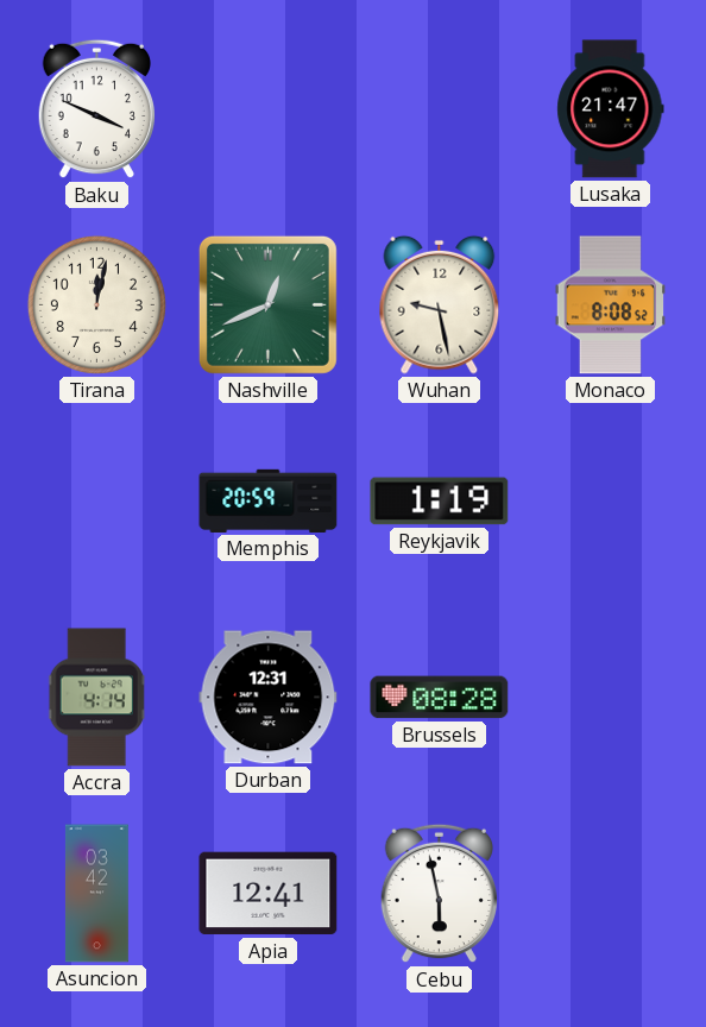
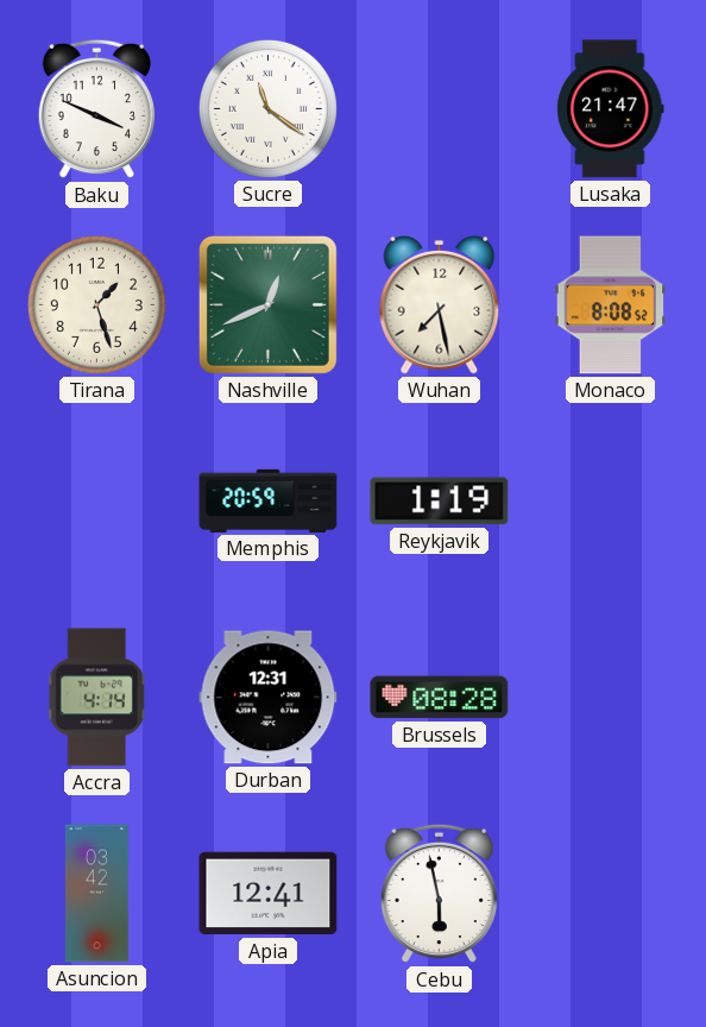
Sucre: none -> 11:21 (267, 108)
Tirana: 12:02 -> 1:27 (96, 304)
Wuhan: 9:28 -> 7:28 (440, 304)
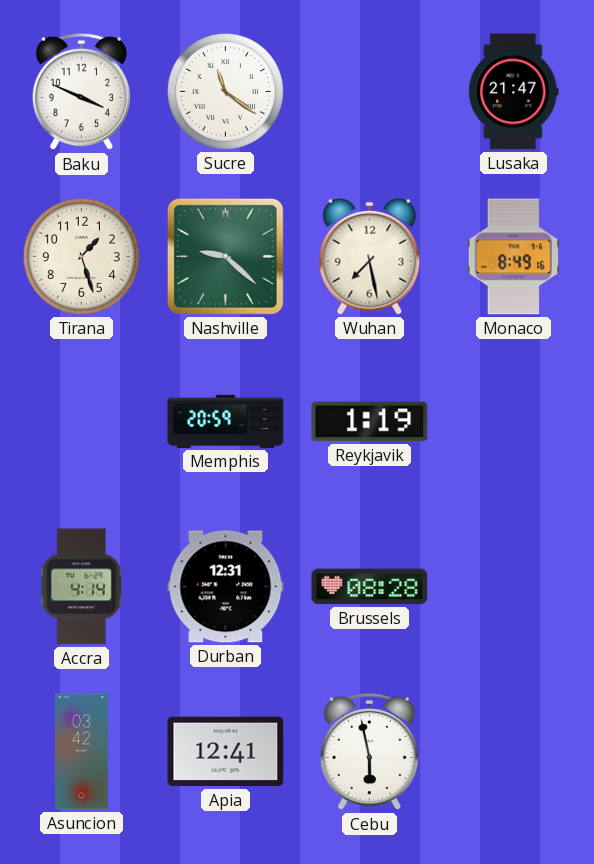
Nashville: 12:41 -> 9:22 (225, 256)
Monaco: 8:08 -> 8:49 (513, 257)
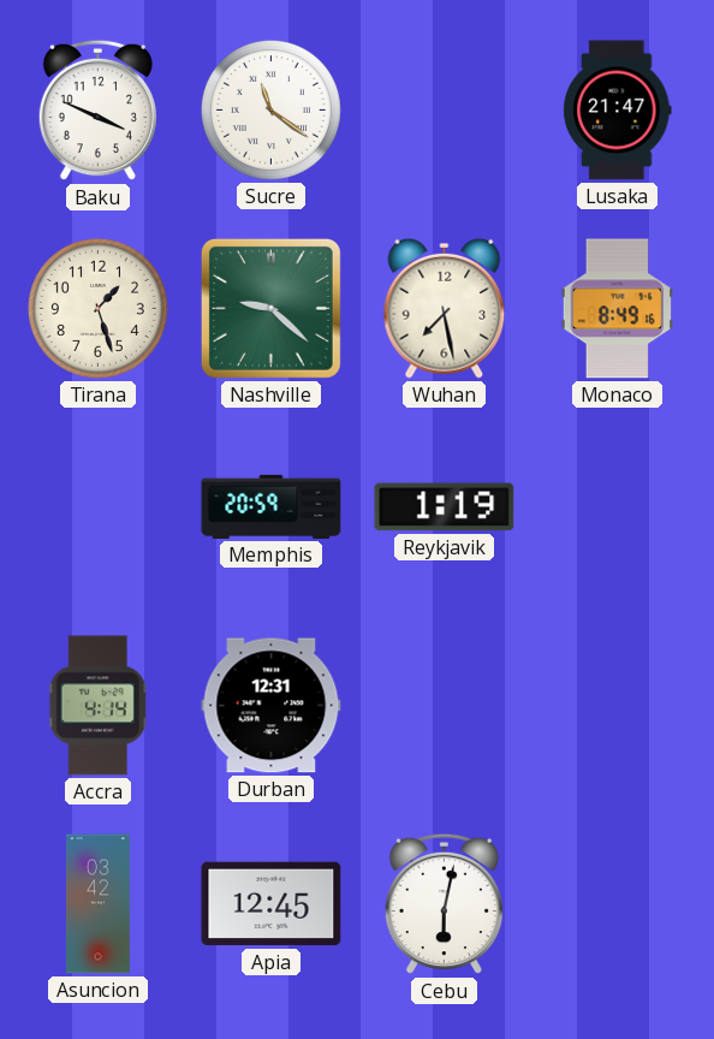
Brussels: 08:28 -> none (370, 587)
Apia: 12:41 -> 12:45 (272, 904)
Cebu: 5:58 -> 6:02 (444, 904)
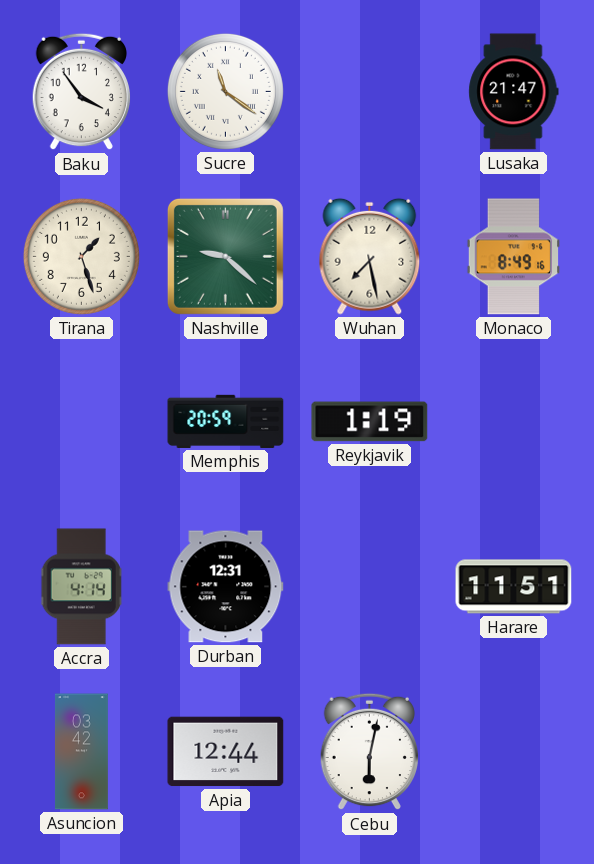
Baku: 3:49 -> 3:54 (81, 92)
Harare: none -> 11:51 (514, 587)
Apia: 12:45 -> 12:44 (226, 752)
